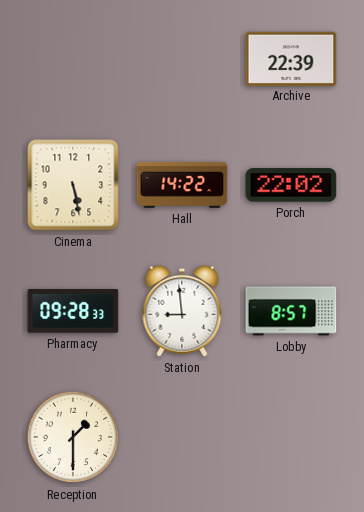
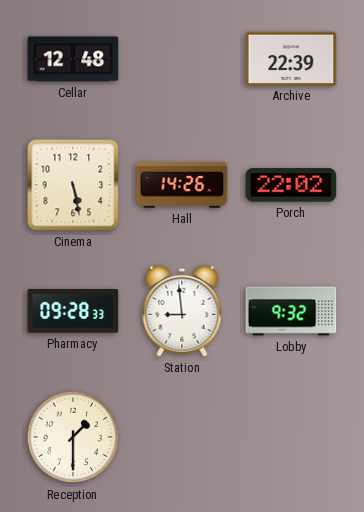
Cellar: none -> 12:48 (73, 59)
Hall: 14:22 -> 14:26 (182, 185)
Lobby: 8:57 -> 9:32 (291, 311)
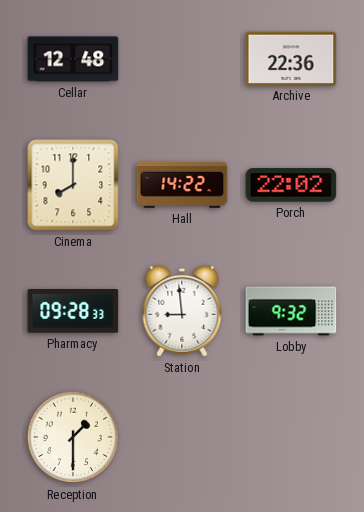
Archive: 22:39 -> 22:36 (291, 58)
Cinema: 5:28 -> 8:00 (73, 185)
Hall: 14:26 -> 14:22 (182, 185)
